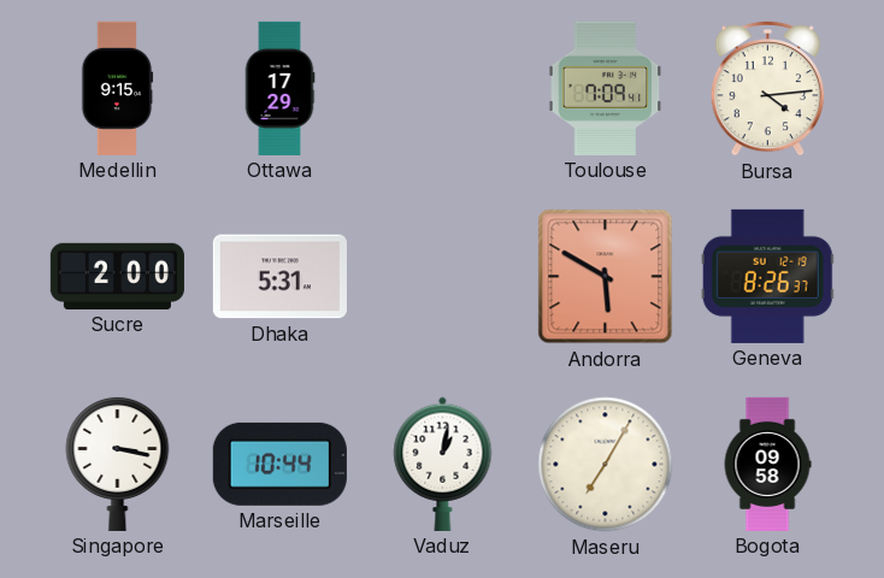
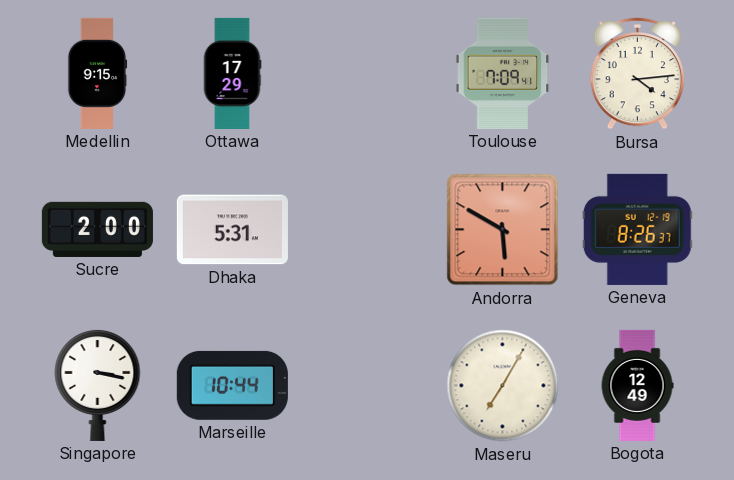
Vaduz: 1:02 -> none (443, 464)
Bogota: 09:58 -> 12:49 (637, 385)
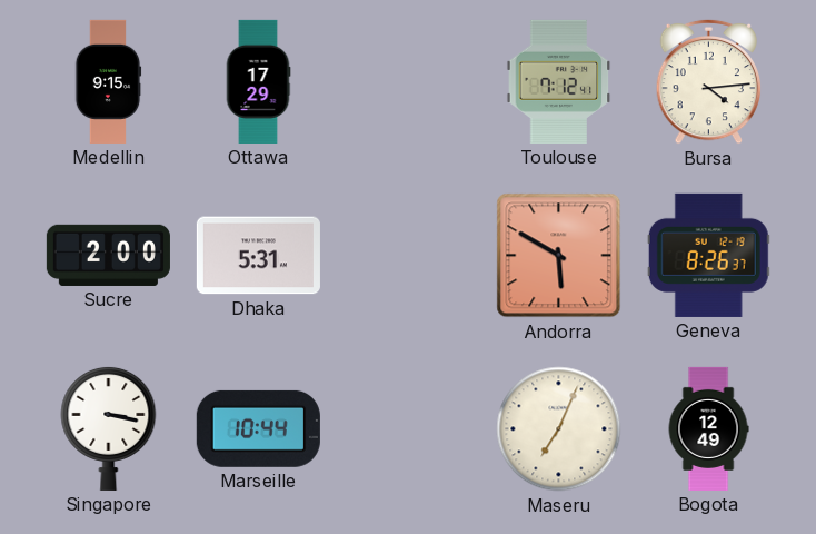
Toulouse: 7:09 -> 7:12 (559, 81)
Maseru: 7:05 -> 7:04 (559, 429)
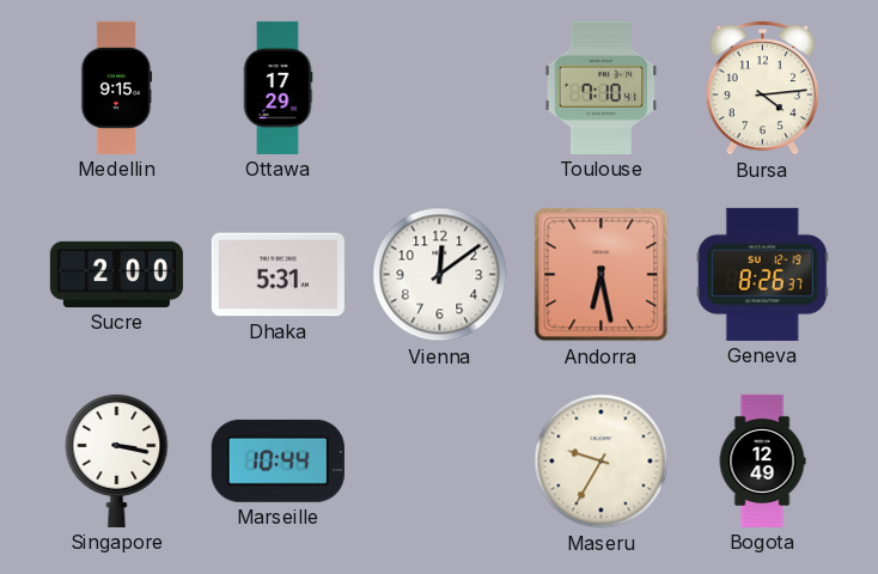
Toulouse: 7:12 -> 7:10 (602, 87)
Vienna: none -> 12:09 (440, 275)
Andorra: 5:50 -> 6:28 (602, 275)
Maseru: 7:04 -> 9:35 (602, 462)
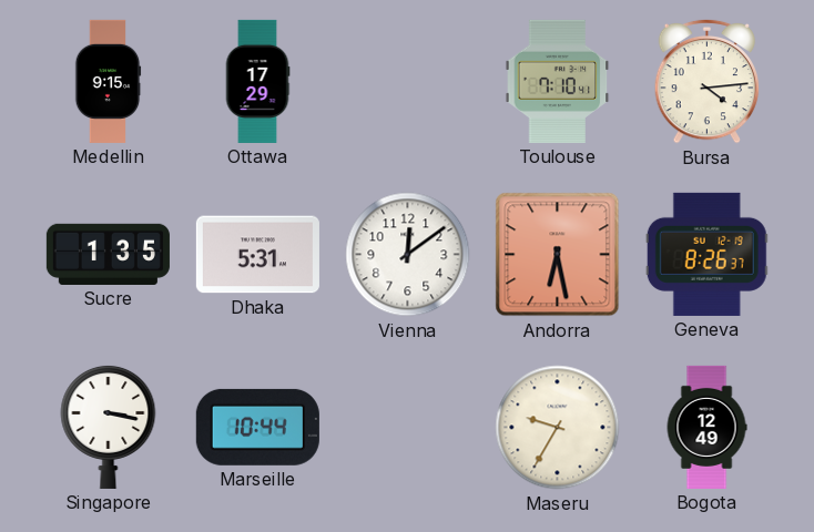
Sucre: 2:00 -> 1:35 (108, 254)
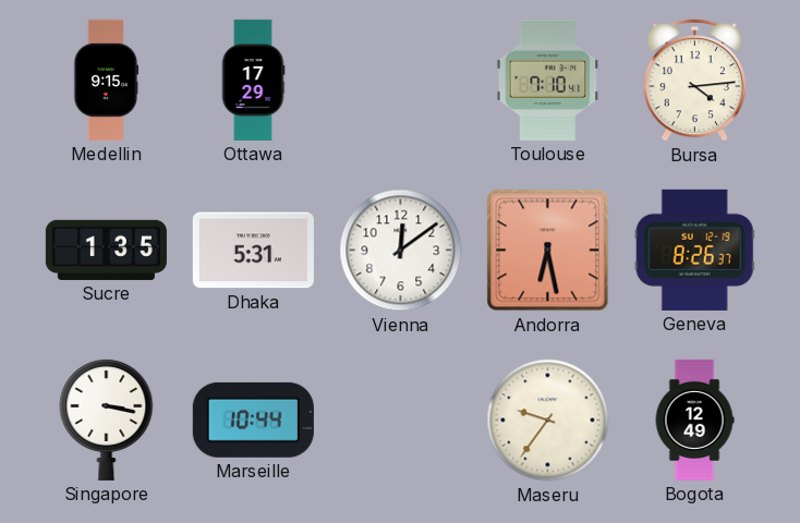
Maseru: 9:35 -> 9:36 (548, 421)
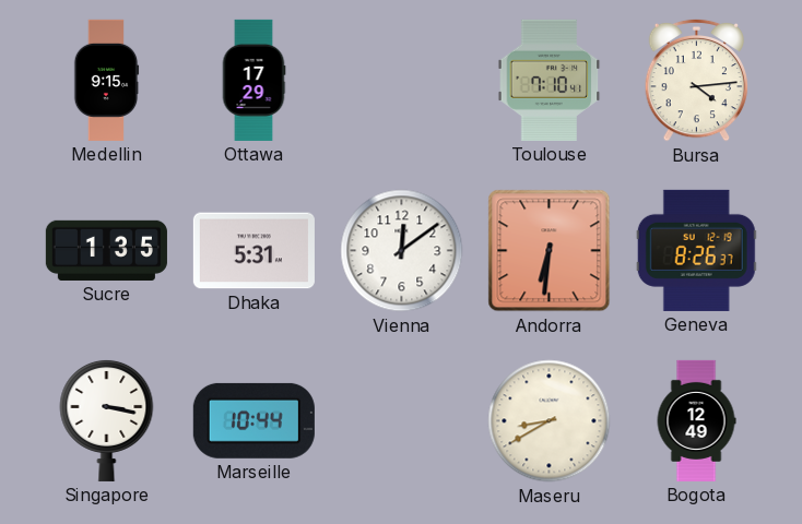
Andorra: 6:28 -> 6:31 (550, 251)
Maseru: 9:36 -> 8:40 (550, 421)
